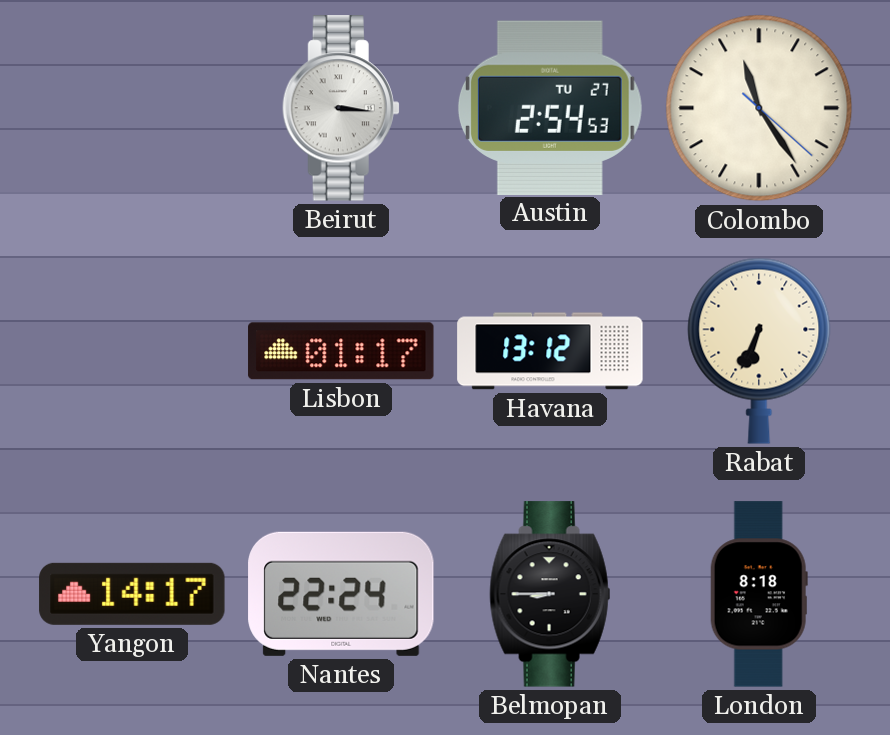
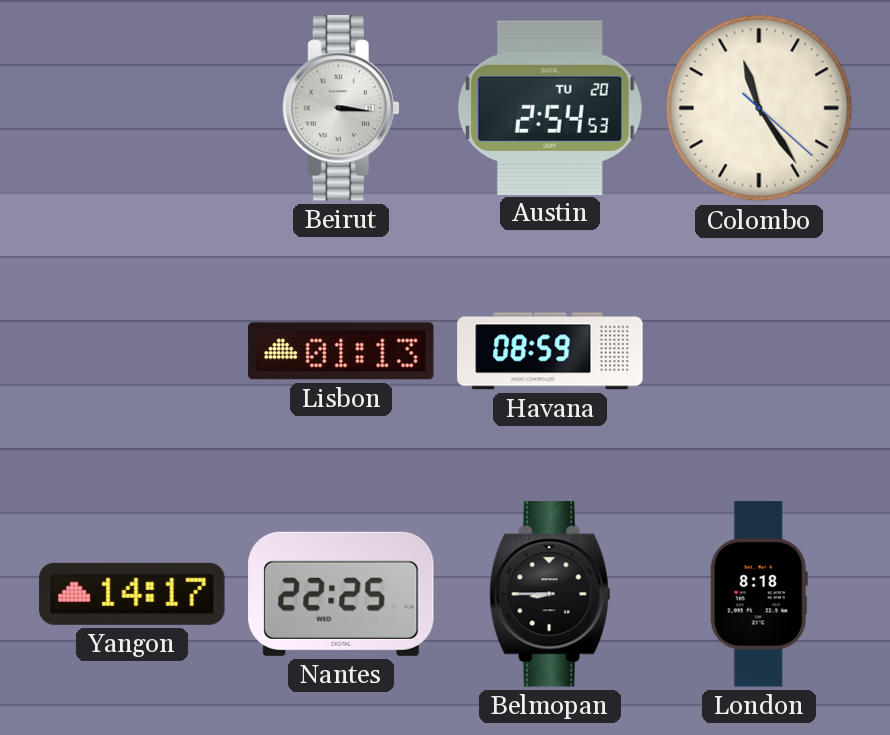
Austin date: TU 27 -> TU 20 (550, 107)
Lisbon: 01:17 -> 01:13 (341, 351)
Havana: 13:12 -> 08:59 (550, 351)
Rabat: 6:34 -> none (759, 351)
Nantes: 22:24 -> 22:25 (341, 594)
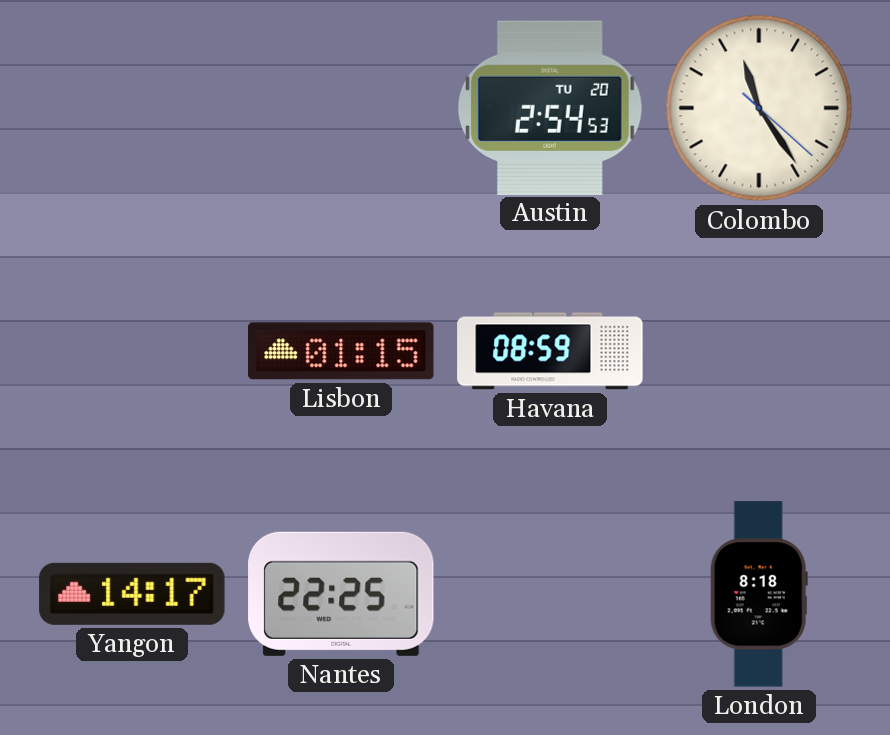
Beirut: 3:16 -> none (341, 108)
Lisbon: 01:13 -> 01:15 (341, 351)
Belmopan: 8:45 -> none (550, 594)
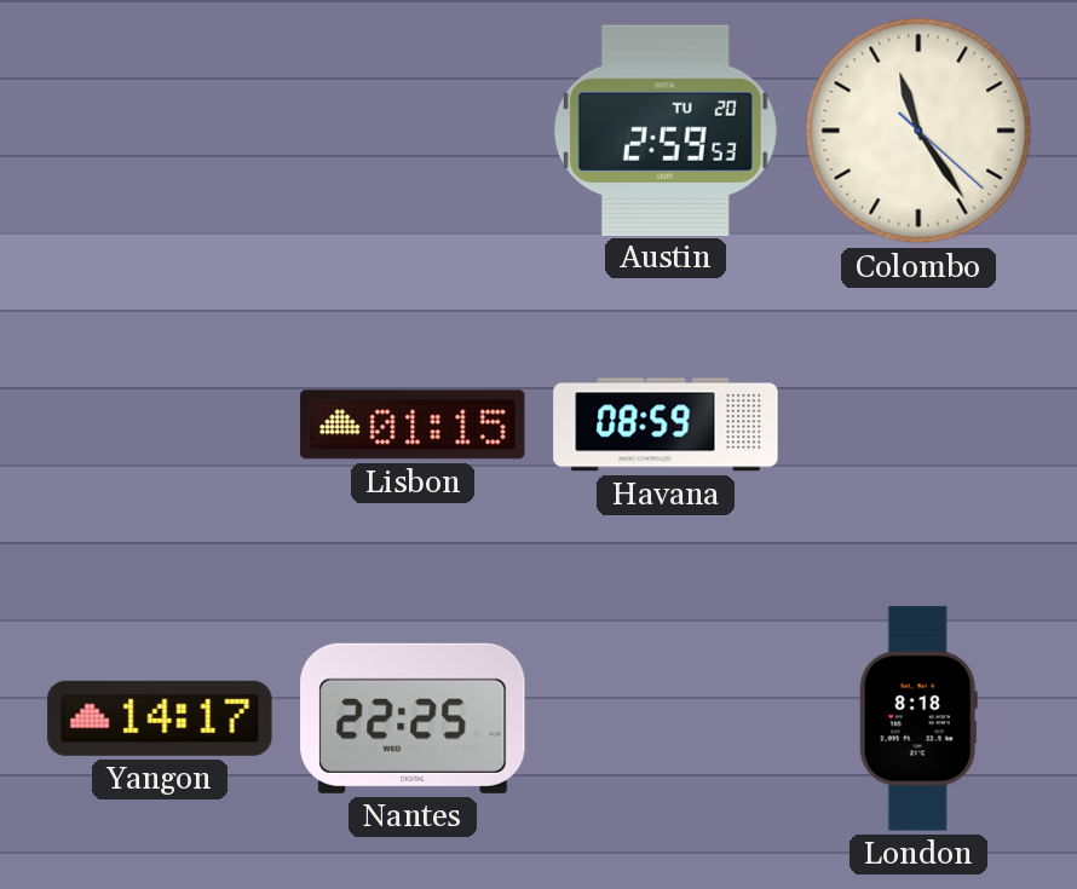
Austin: 2:54 -> 2:59 (666, 129)
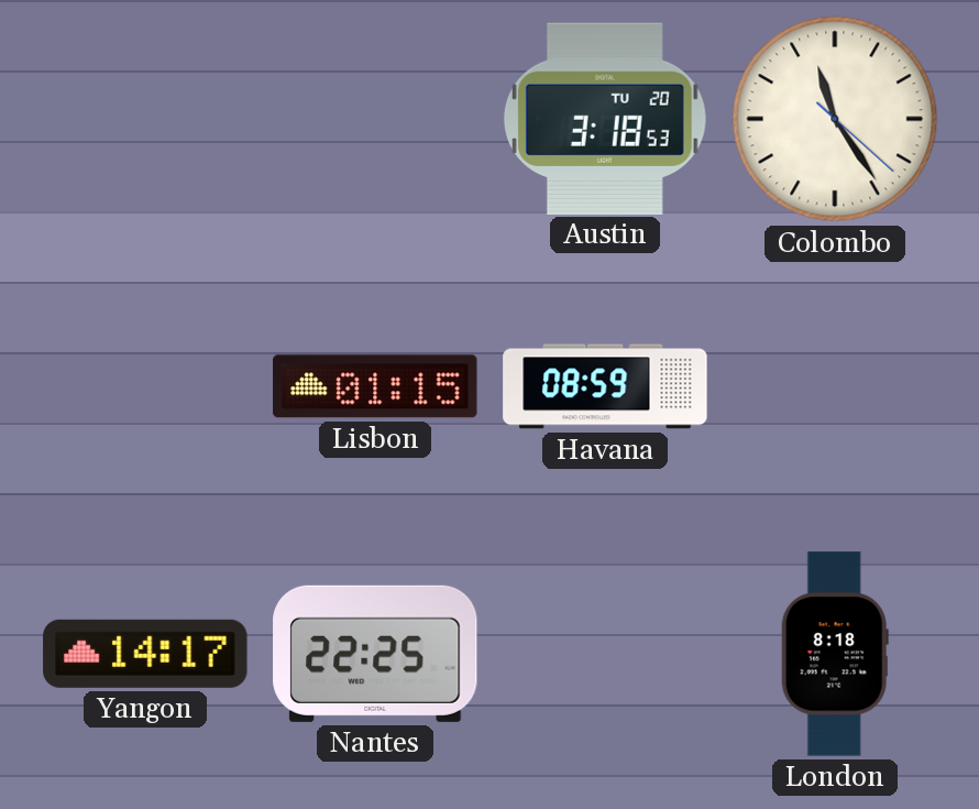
Austin: 2:59 -> 3:18 (605, 118)
